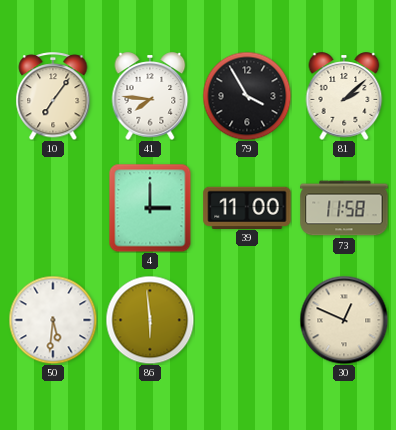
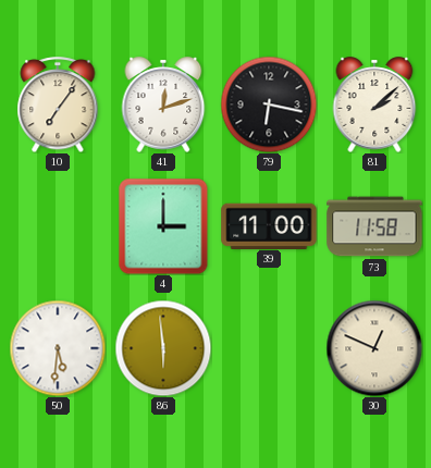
41: 7:46 -> 12:12 (163, 104)
79: 3:55 -> 6:17 (269, 104)
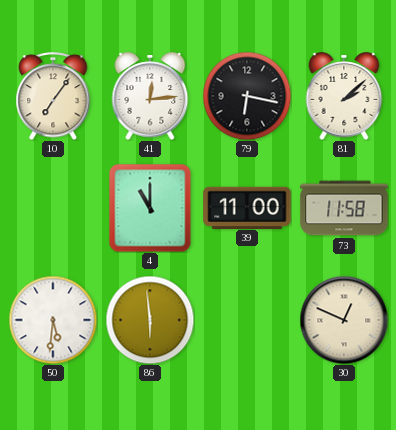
41: 12:12 -> 12:14 (150, 96)
4: 3:00 -> 11:00 (150, 208)
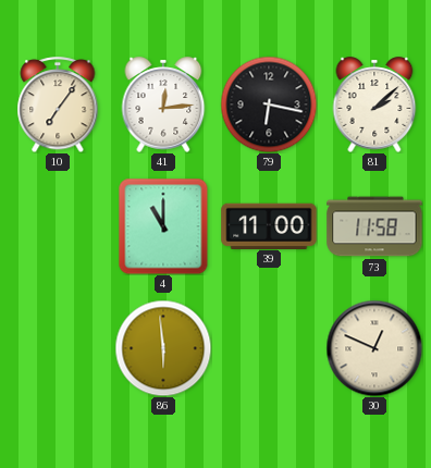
50: 5:31 -> none (53, 320)
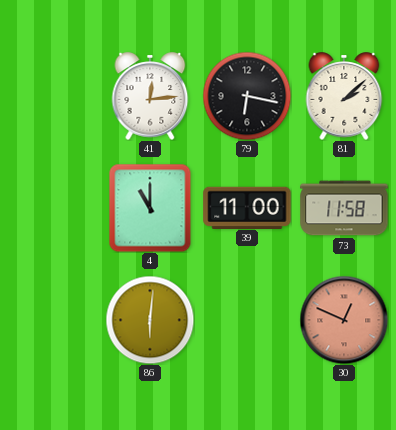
10: 7:06 -> none (58, 104)
86: 5:59 -> 6:01 (150, 320)
30 dial: cream -> salmon (344, 320)
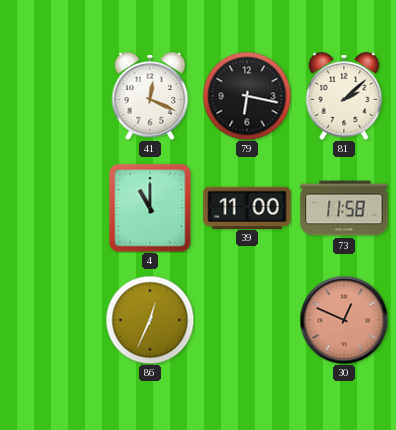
41: 12:14 -> 12:19 (150, 96)
86: 6:01 -> 12:34 (150, 320)
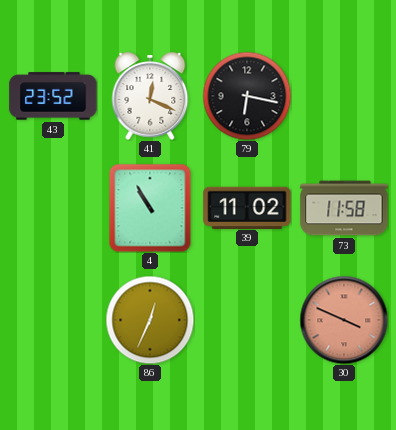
43: none -> 23:52 (53, 96)
81: 2:08 -> none (344, 96)
4: 11:00 -> 10:55 (150, 208)
39: 11:00 -> 11:02 (247, 207)
30: 12:49 -> 3:49 (344, 320)
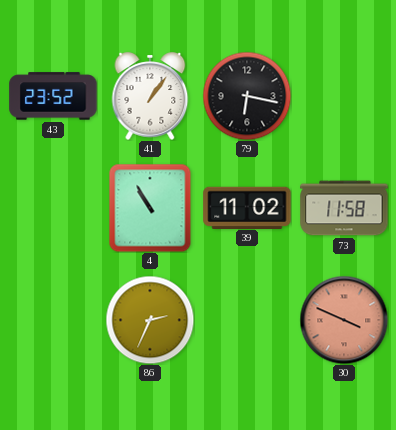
41: 12:19 -> 1:06 (150, 96)
86: 12:34 -> 2:34 (150, 320)
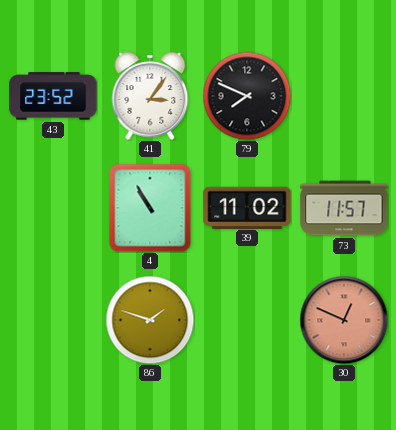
41: 1:06 -> 3:06 (150, 96)
79: 6:17 -> 7:49 (247, 96)
73: 11:58 -> 11:57 (344, 208)
86: 2:34 -> 1:48 (150, 320)
30: 3:49 -> 12:49 (344, 320)
